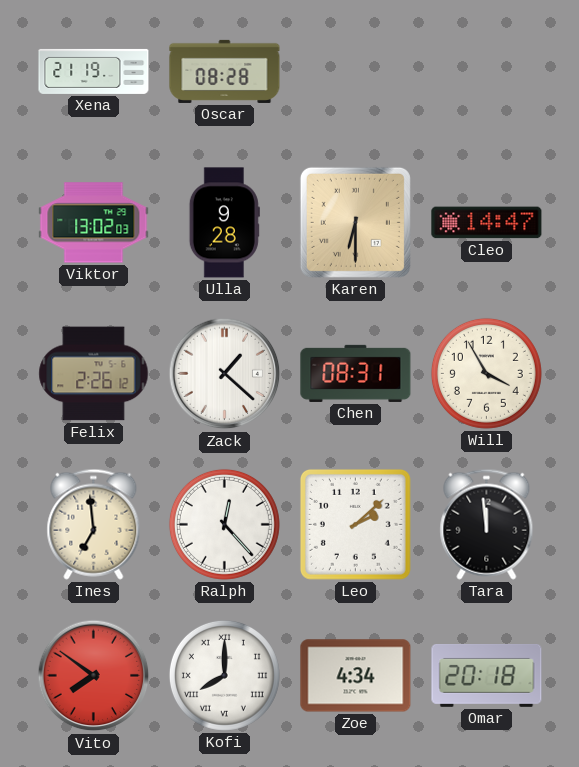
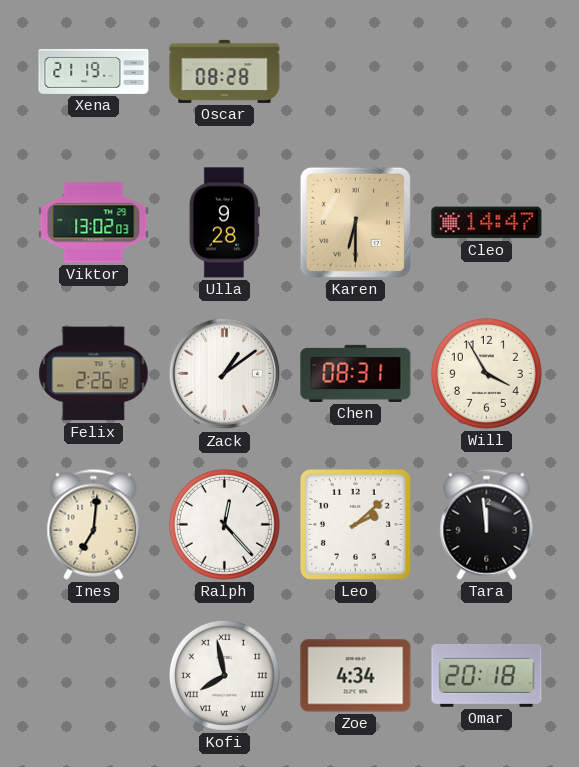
Zack: 1:22 -> 1:09 (225, 374)
Ines: 6:59 -> 7:01 (94, 524)
Vito: 7:51 -> none (94, 676)
Kofi: 8:00 -> 7:58 (224, 675)
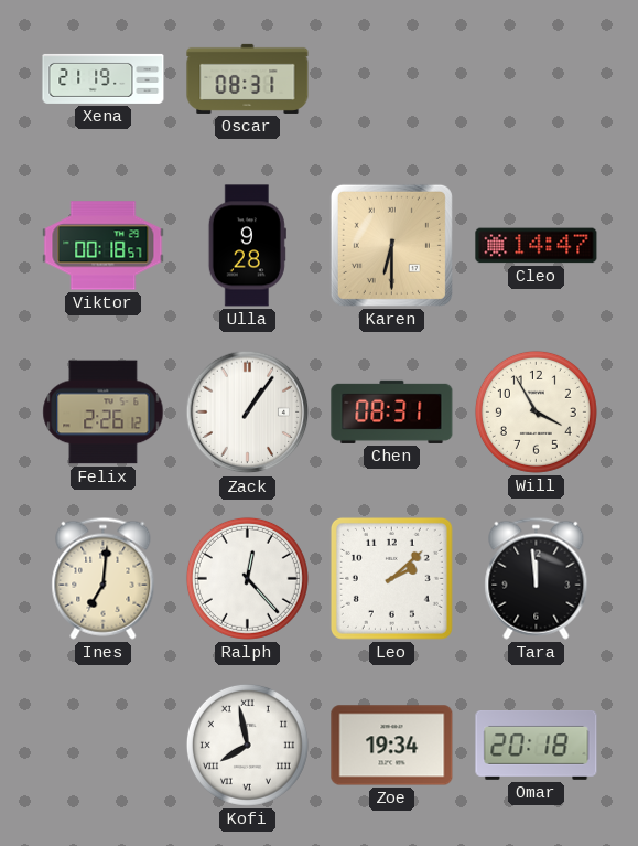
Oscar: 08:28 -> 08:31 (248, 78)
Viktor: 13:02 -> 00:18 (104, 246)
Zack: 1:09 -> 1:06 (248, 413)
Zoe: 4:34 -> 19:34 (392, 746)
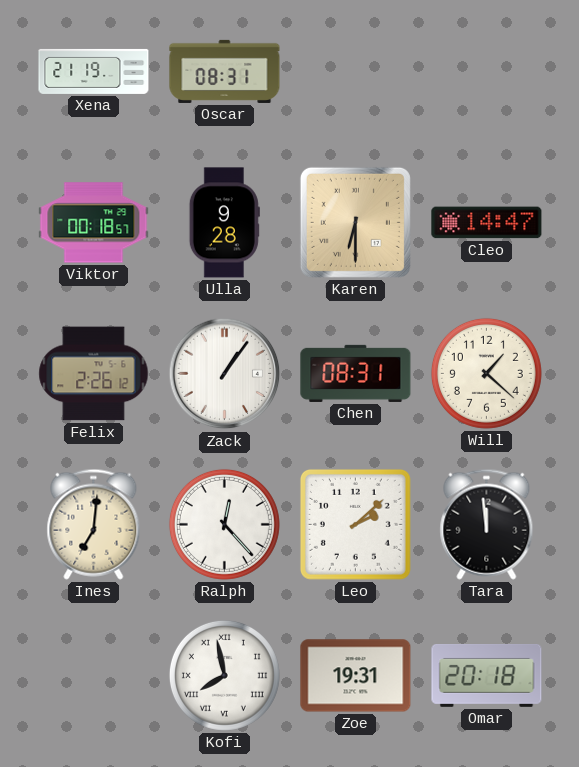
Will: 3:55 -> 1:22 (486, 373)
Zoe: 19:34 -> 19:31 (356, 676)
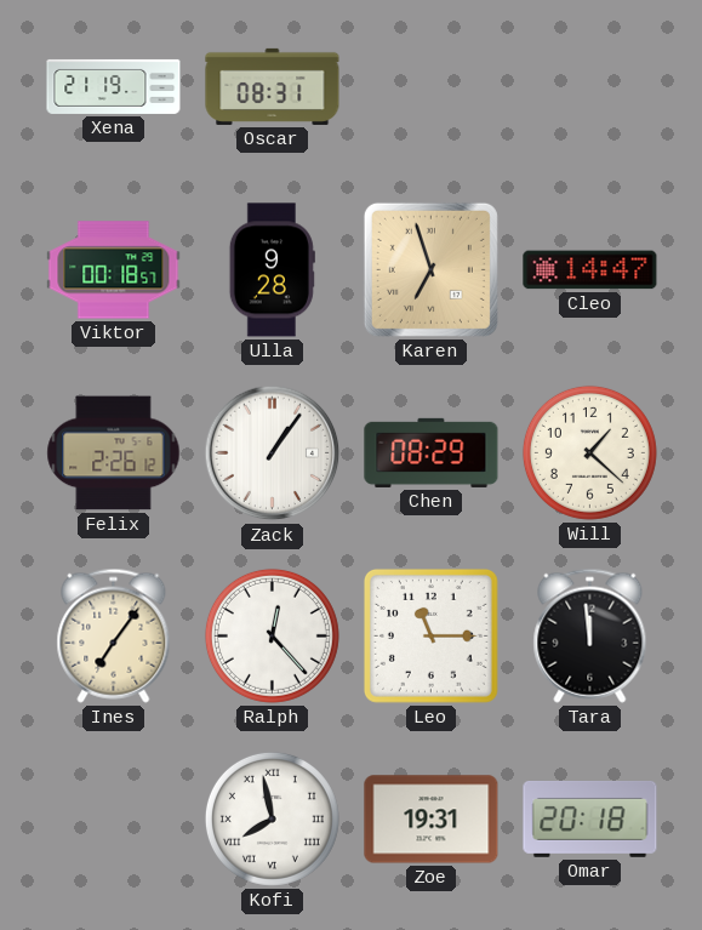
Karen: 6:30 -> 6:57 (430, 269)
Chen: 08:31 -> 08:29 (432, 452)
Ines: 7:01 -> 7:06 (114, 635)
Leo: 2:08 -> 11:15 (430, 635)
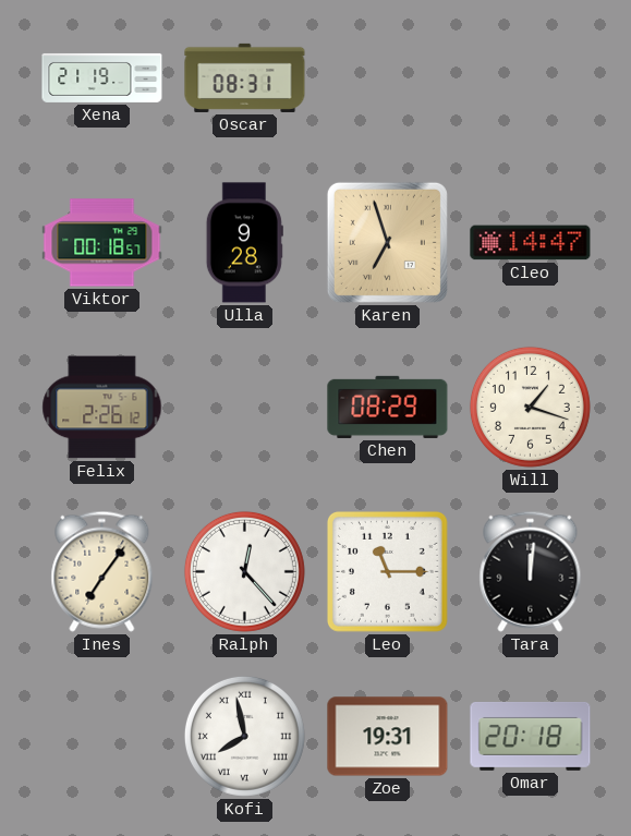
Zack: 1:06 -> none (273, 453)
Will: 1:22 -> 1:18 (530, 407)
Tara: 11:59 -> 12:01 (531, 571)
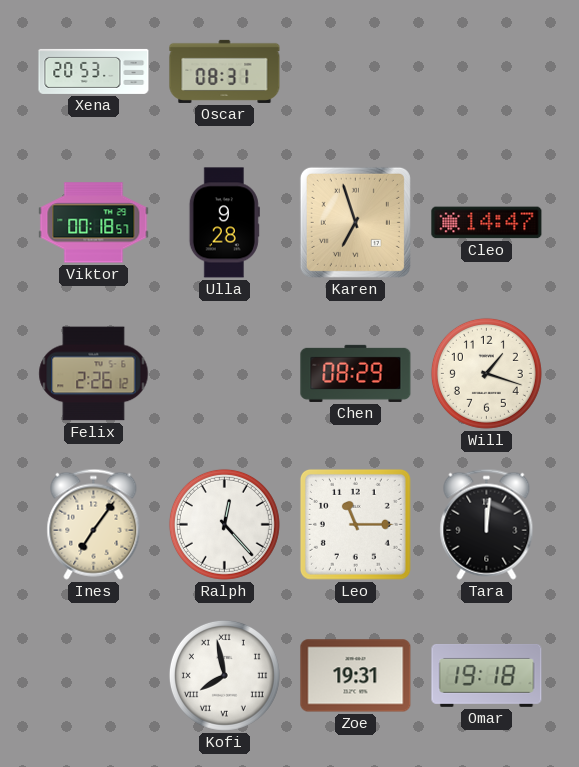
Xena: 21:19 -> 20:53 (94, 71)
Omar: 20:18 -> 19:18 (487, 676)
